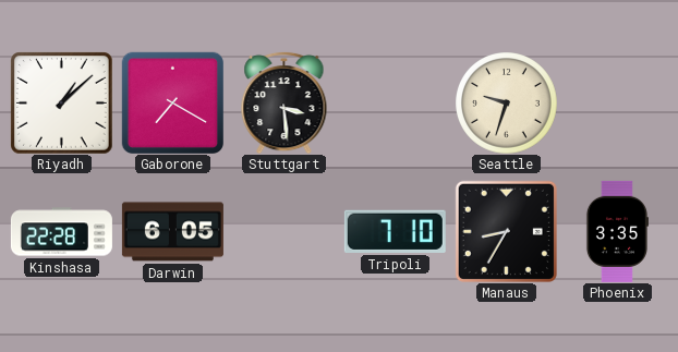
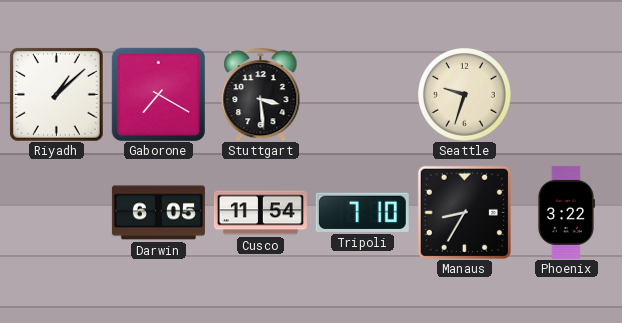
Kinshasa: 22:28 -> none (61, 232)
Cusco: none -> 11:54 (260, 213)
Phoenix: 3:35 -> 3:22 (566, 212)
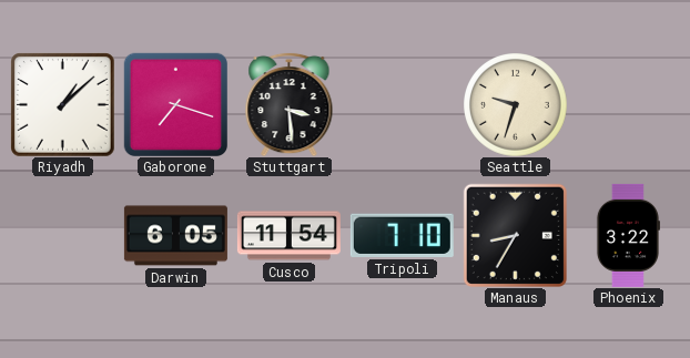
Gaborone: 7:20 -> 7:18 (175, 104)
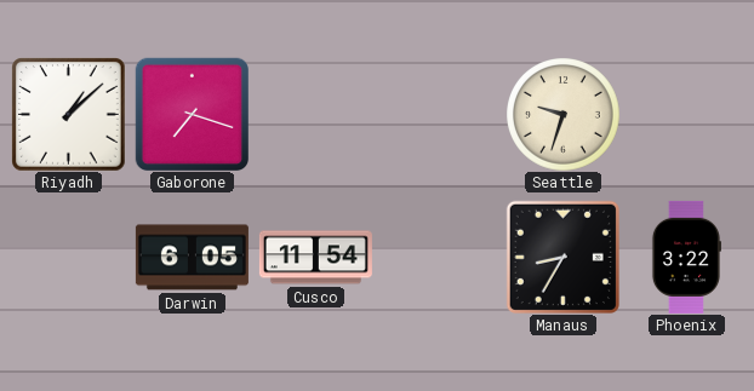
Stuttgart: 3:29 -> none (290, 104)
Tripoli: 7:10 -> none (402, 235)
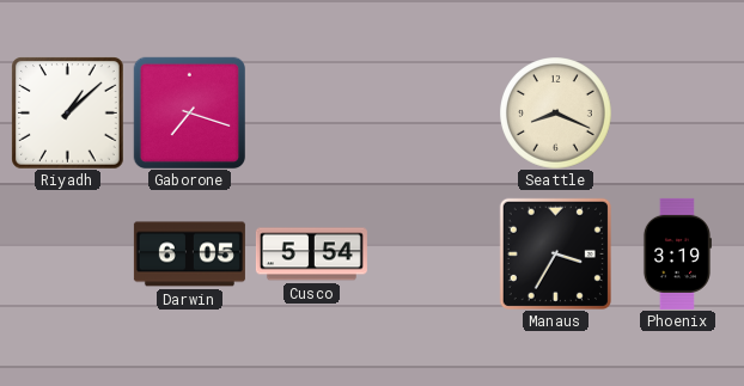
Seattle: 9:33 -> 8:19 (555, 112)
Cusco: 11:54 -> 5:54 (311, 255)
Manaus: 8:35 -> 3:35 (555, 253)
Phoenix: 3:22 -> 3:19 (677, 253)
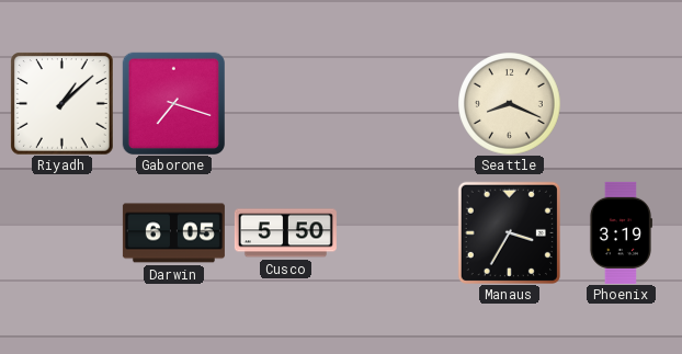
Cusco: 5:54 -> 5:50 (285, 233)
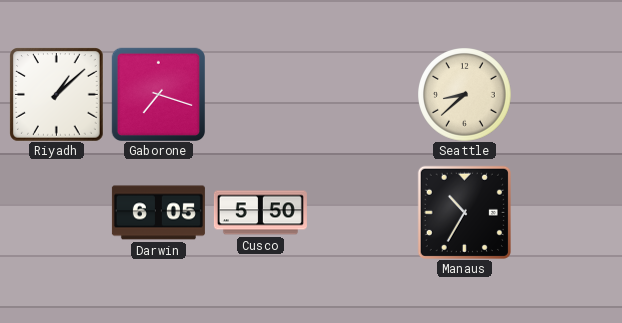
Seattle: 8:19 -> 8:38 (464, 94)
Manaus: 3:35 -> 10:35 (464, 212)
Phoenix: 3:19 -> none (621, 232)
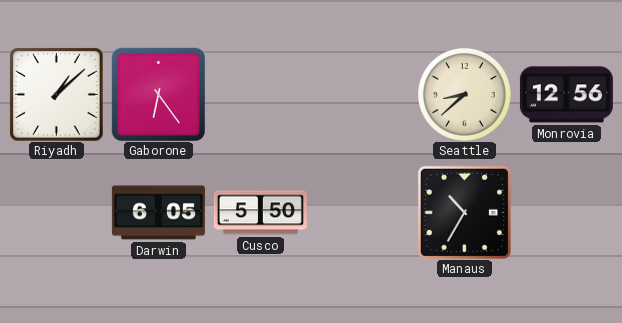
Gaborone: 7:18 -> 6:24 (158, 94)
Monrovia: none -> 12:56 (566, 95)
